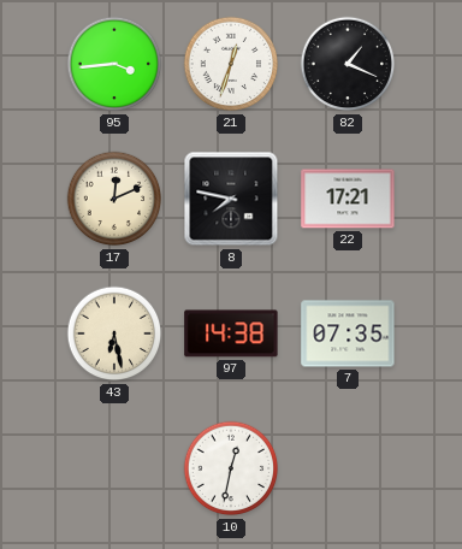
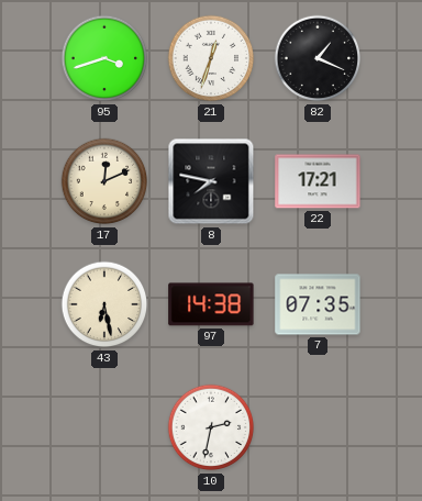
95: 3:44 -> 3:42 (104, 58)
10: 12:32 -> 2:32 (211, 427)
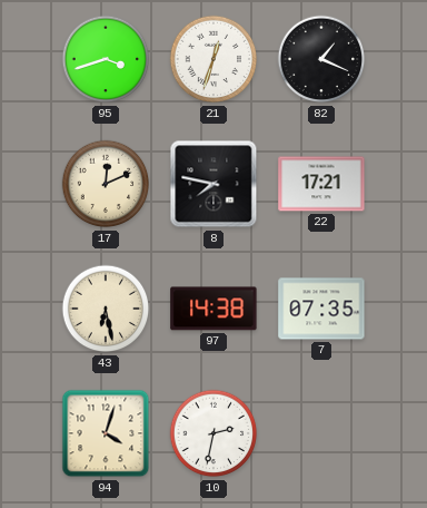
94: none -> 4:03 (106, 433)
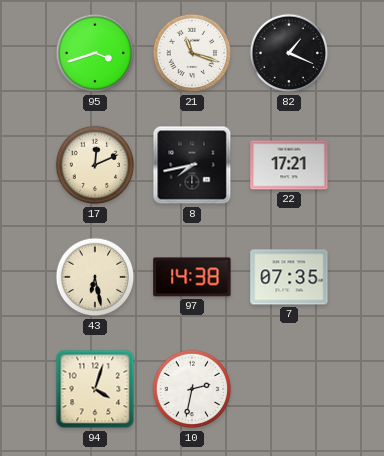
21: 12:33 -> 11:18 (192, 53)
8: 7:47 -> 7:43 (192, 165)
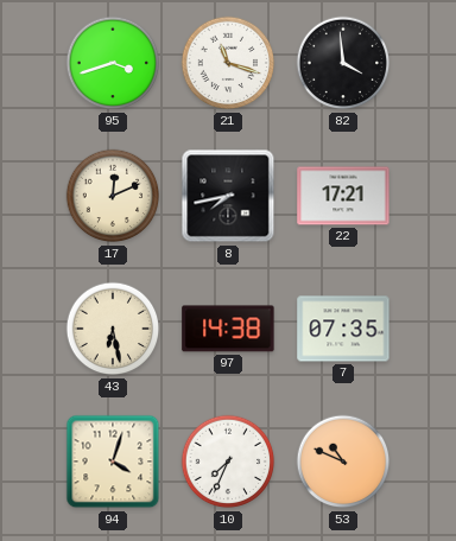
82: 1:19 -> 3:59 (343, 63)
10: 2:32 -> 7:34 (228, 462)
53: none -> 10:49 (343, 462)
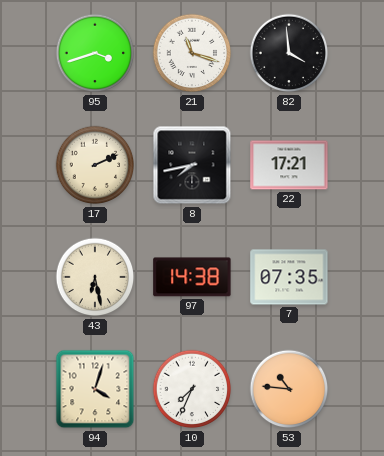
17: 12:11 -> 2:11 (95, 165)
53: 10:49 -> 10:46 (289, 389)
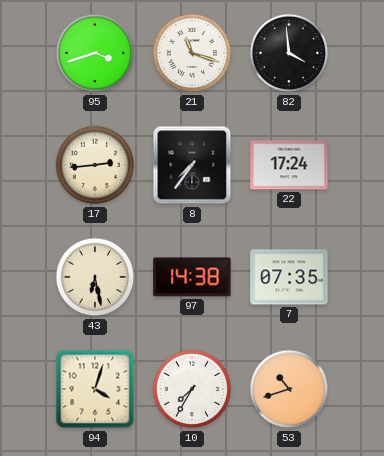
17: 2:11 -> 2:44 (95, 165)
8: 7:43 -> 7:36 (192, 165)
22: 17:21 -> 17:24 (289, 165)
10: 7:34 -> 7:35 (192, 389)
53: 10:46 -> 10:42 (289, 389)
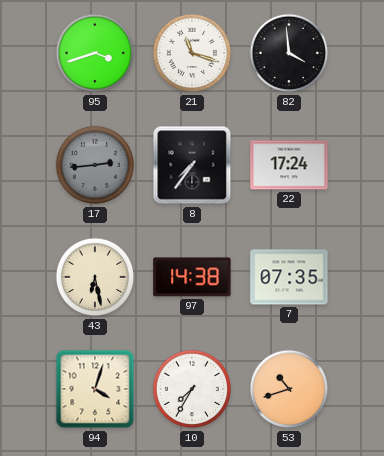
17 dial: cream -> grey (95, 165)
